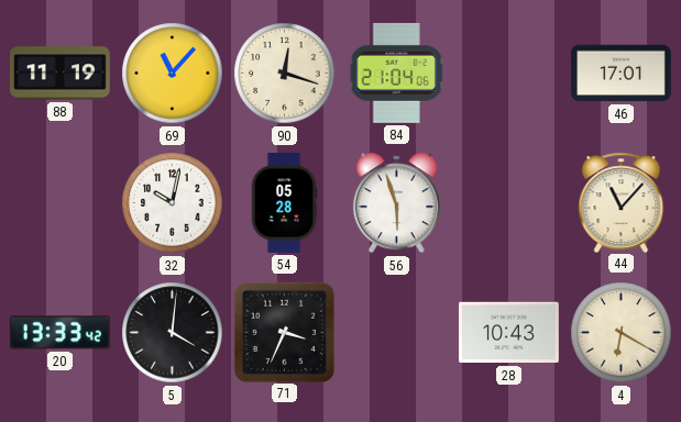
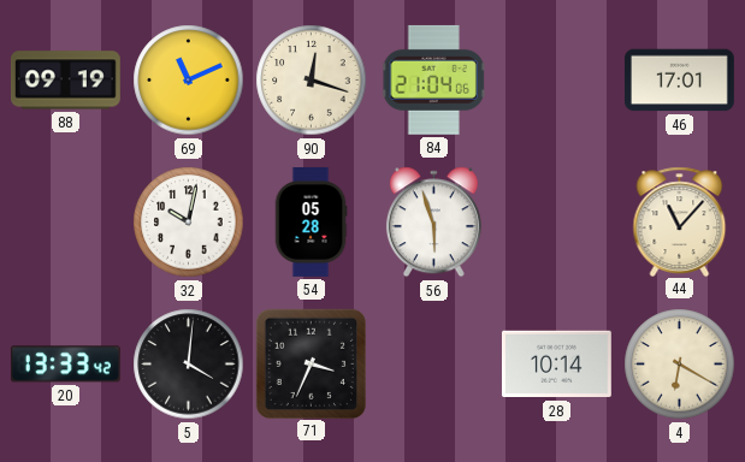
88: 11:19 -> 09:19 (65, 81)
69: 11:07 -> 11:11 (189, 81)
28: 10:43 -> 10:14 (556, 365)
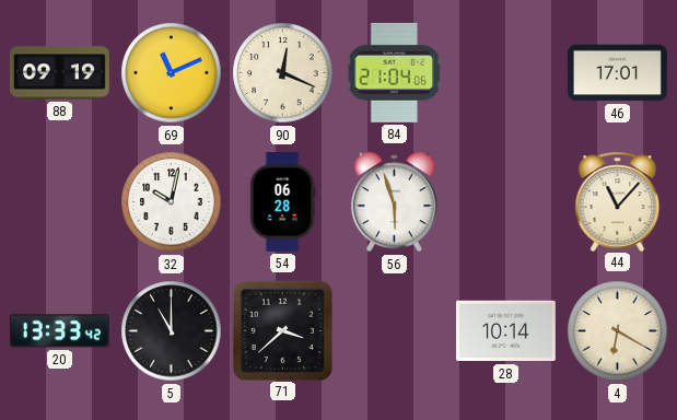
90: 12:18 -> 12:19 (283, 73)
54: 05:28 -> 06:28 (282, 202)
5: 4:01 -> 11:00 (172, 331)
71: 3:34 -> 3:38 (282, 330)
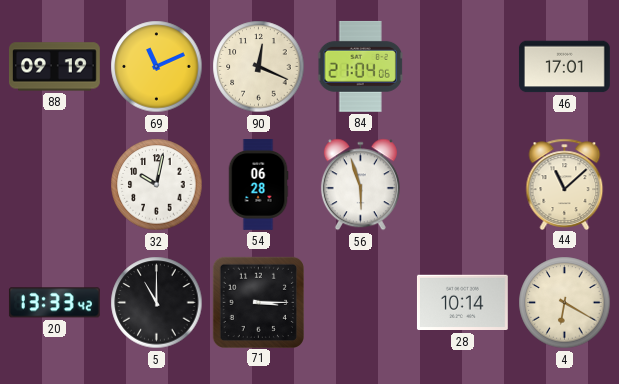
44: 11:07 -> 11:08 (565, 184)
71: 3:38 -> 3:15 (258, 302)
